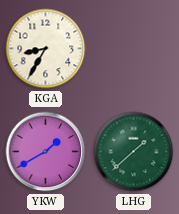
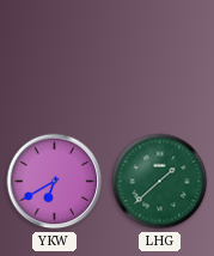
KGA: 8:35 -> none (46, 49)
YKW: 1:40 -> 6:40 (55, 182)
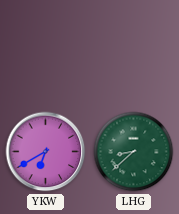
LHG: 1:38 -> 8:38 (134, 152)
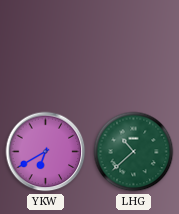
LHG: 8:38 -> 10:38 (134, 152)
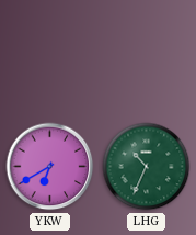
LHG: 10:38 -> 10:34 (147, 167)
